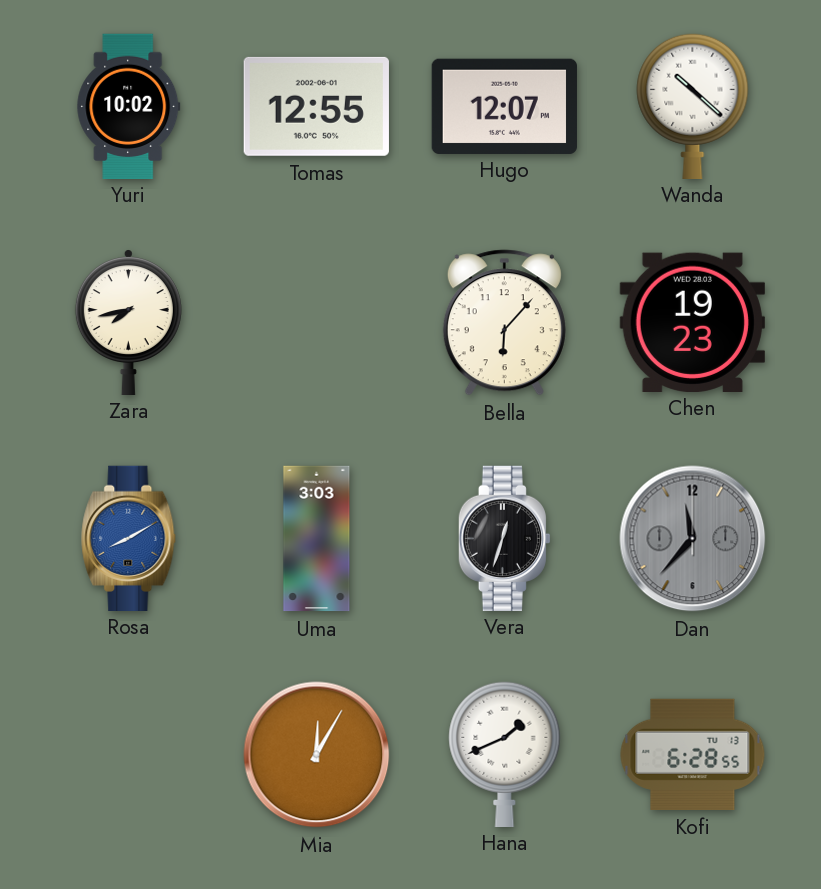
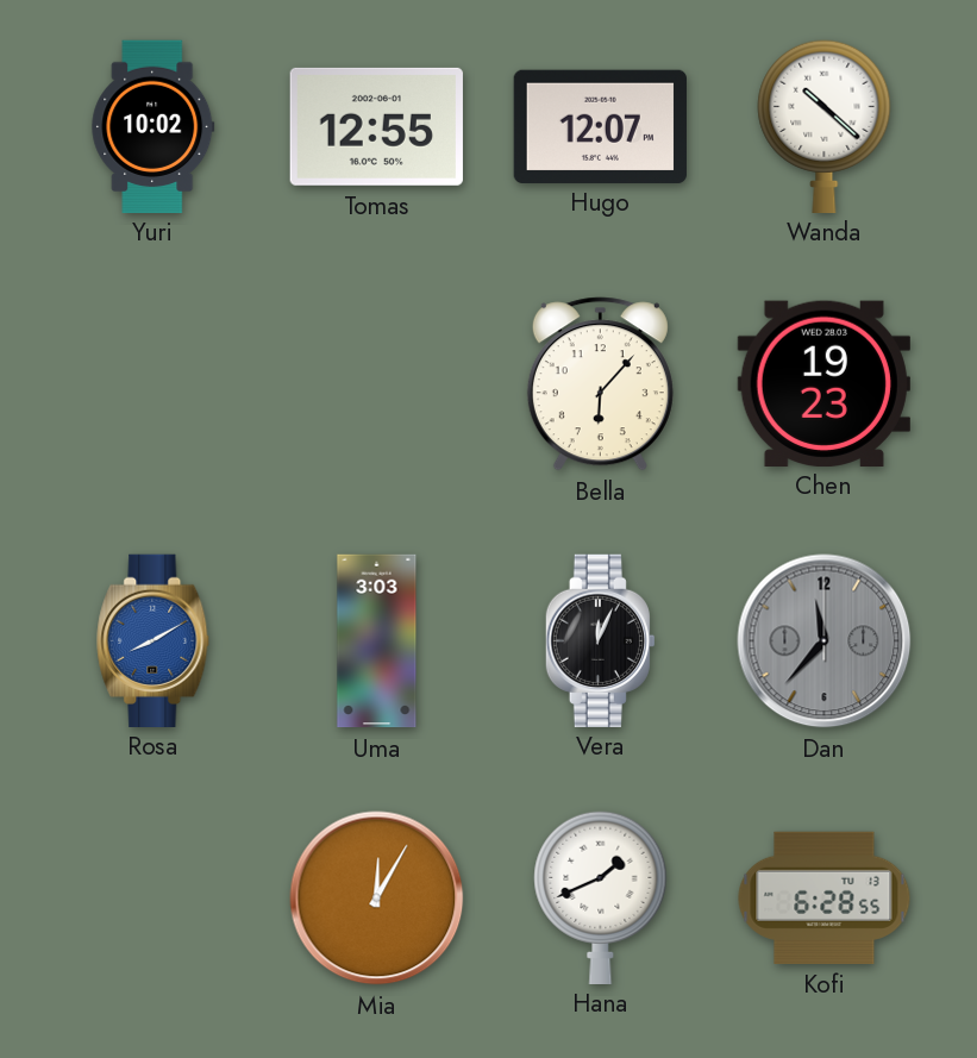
Zara: 7:43 -> none (128, 322)
Vera: 12:33 -> 12:04 (600, 640)
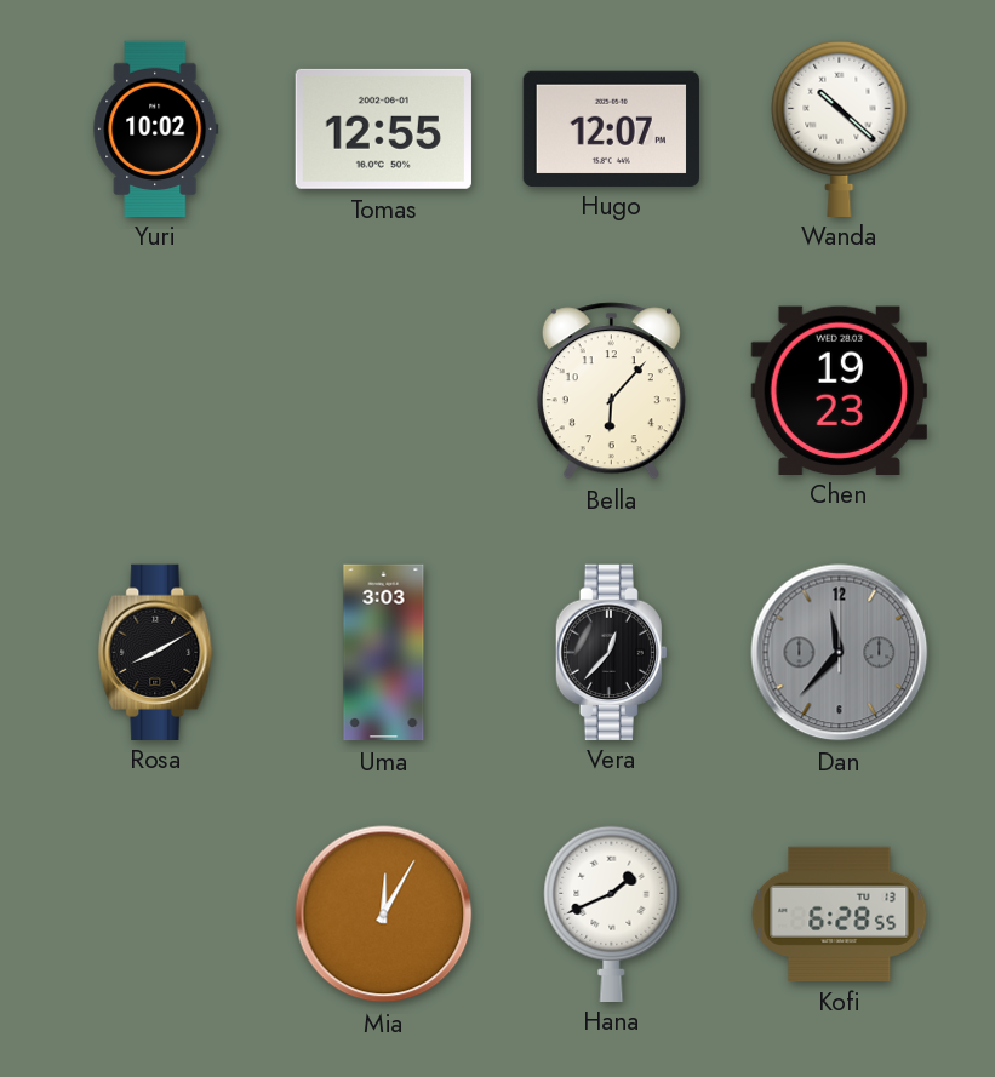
Rosa dial: blue -> black (156, 652)
Vera: 12:04 -> 12:37 (611, 652)
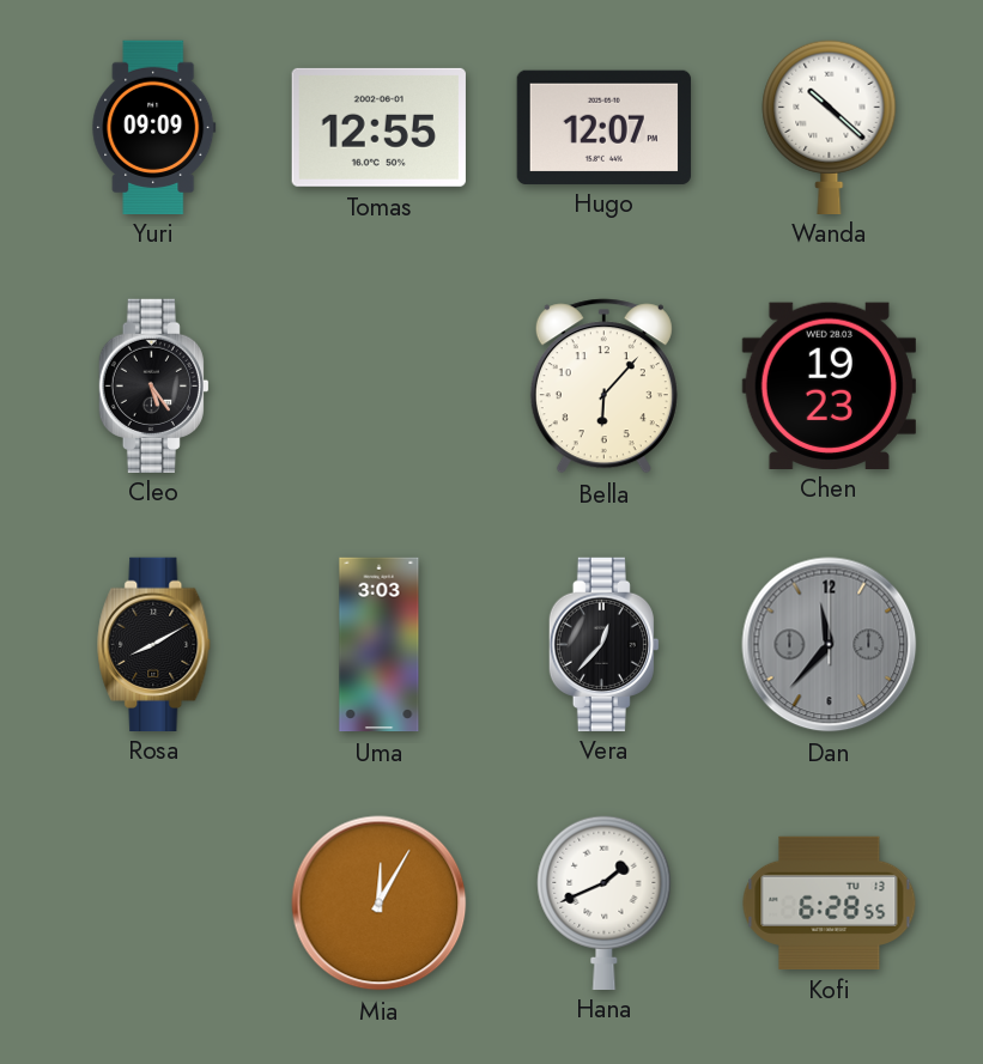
Yuri: 10:02 -> 09:09 (154, 127)
Cleo: none -> 5:24 (153, 385)
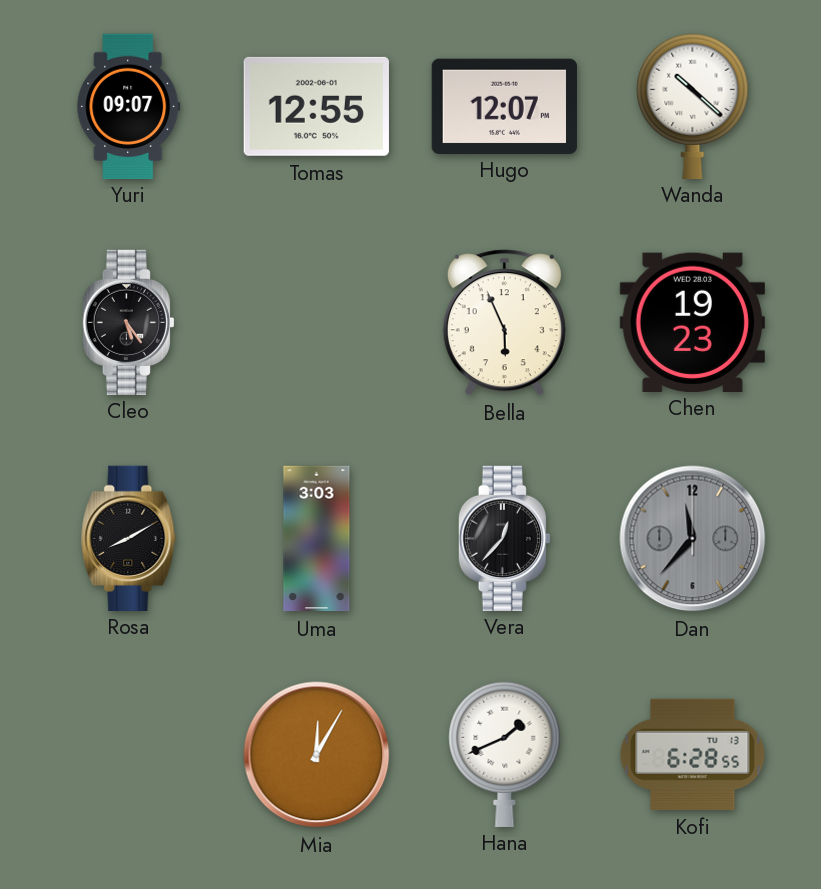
Yuri: 09:09 -> 09:07 (129, 106)
Bella: 6:07 -> 5:56 (504, 323)
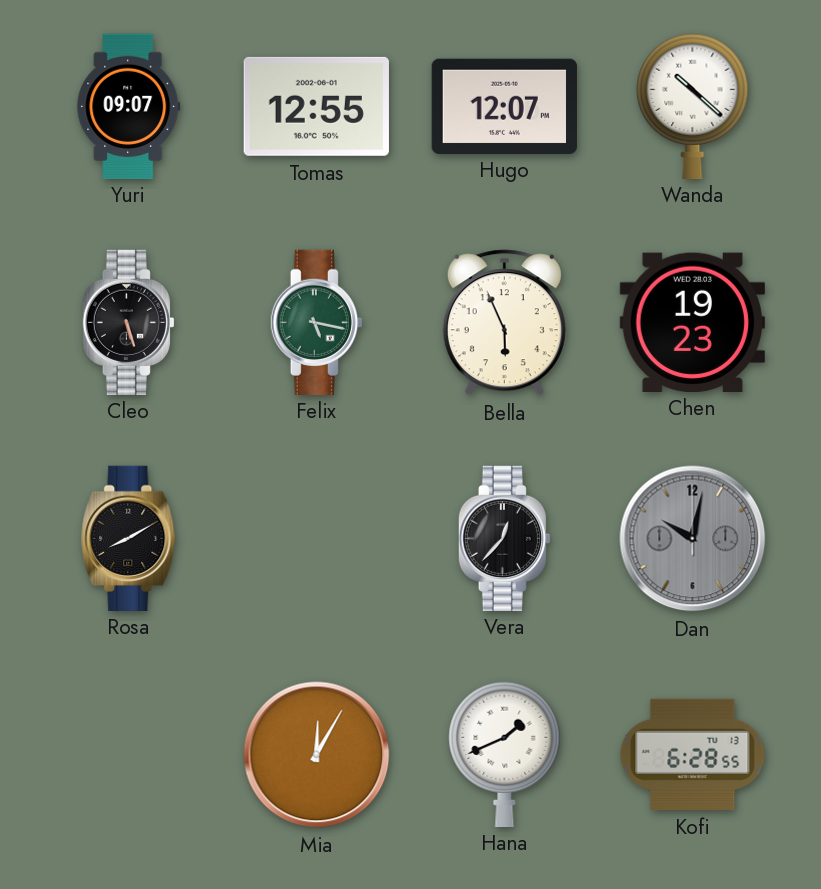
Cleo: 5:24 -> 5:27 (128, 322)
Felix: none -> 5:17 (316, 322)
Uma: 3:03 -> none (317, 539)
Dan: 11:37 -> 10:02 (693, 539)
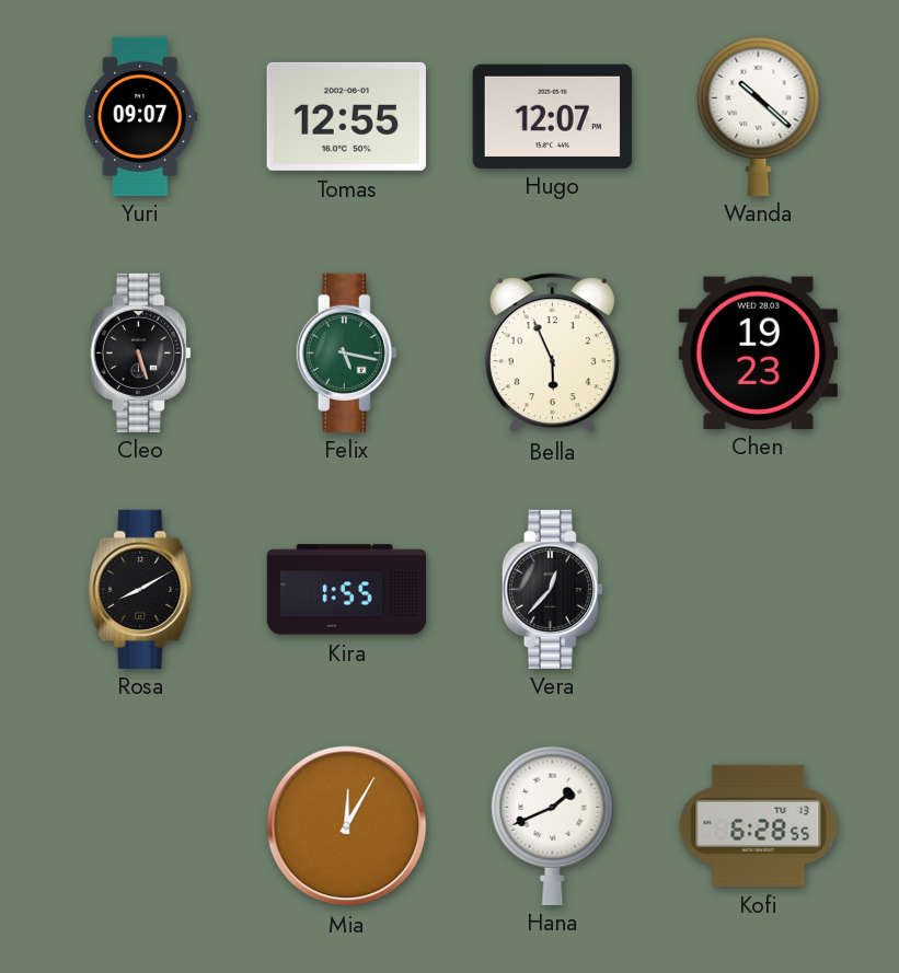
Kira: none -> 1:55 (347, 590)
Dan: 10:02 -> none (693, 539)
